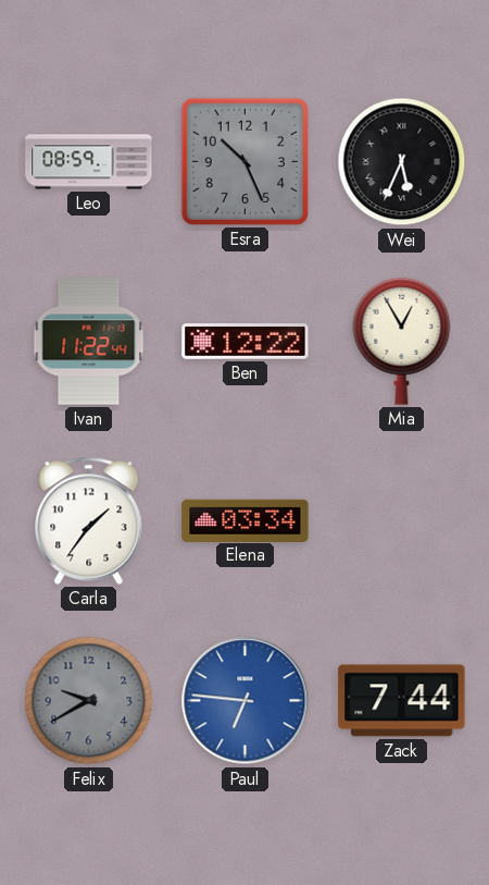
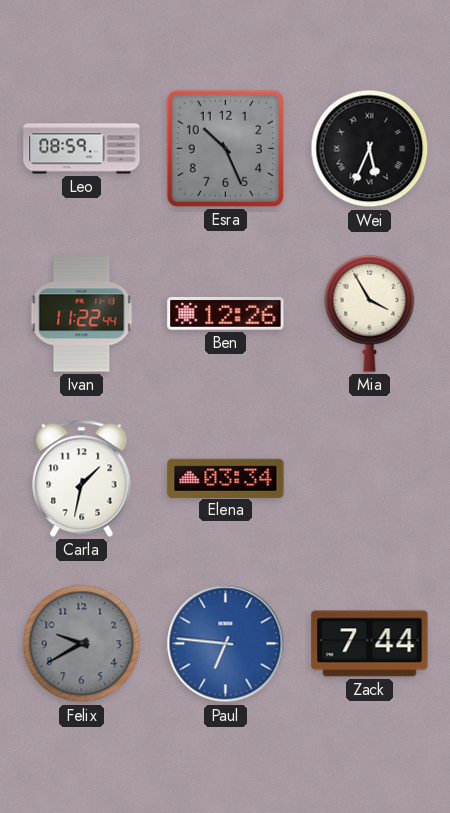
Ben: 12:22 -> 12:26 (226, 314)
Mia: 12:55 -> 3:55 (370, 313)
Carla: 1:36 -> 1:32 (82, 478)
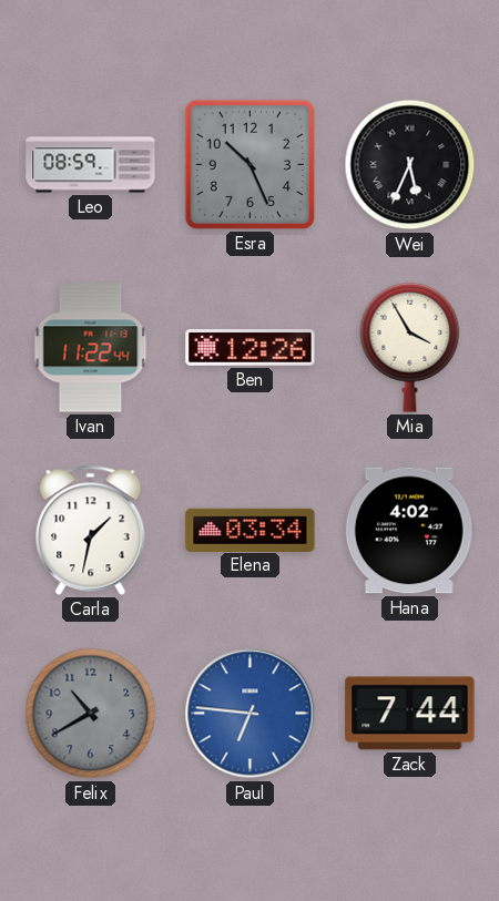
Hana: none -> 4:02 (409, 531)
Felix: 9:40 -> 10:40 (91, 714)
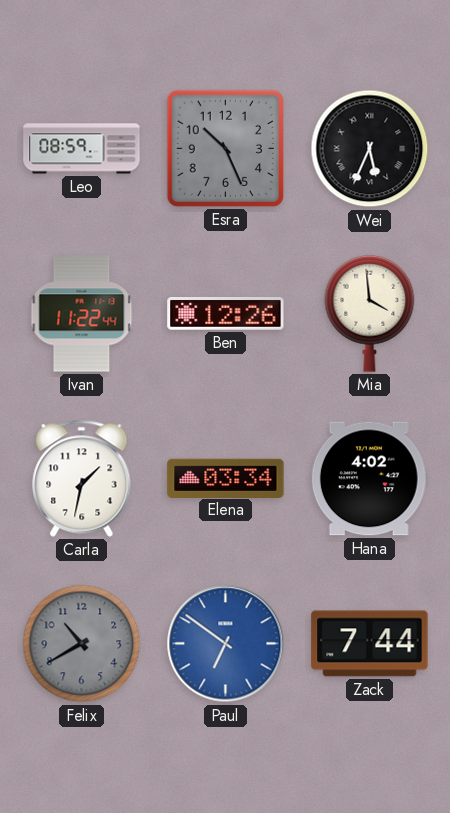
Mia: 3:55 -> 3:59 (370, 313)
Paul: 6:46 -> 6:51 (226, 644)
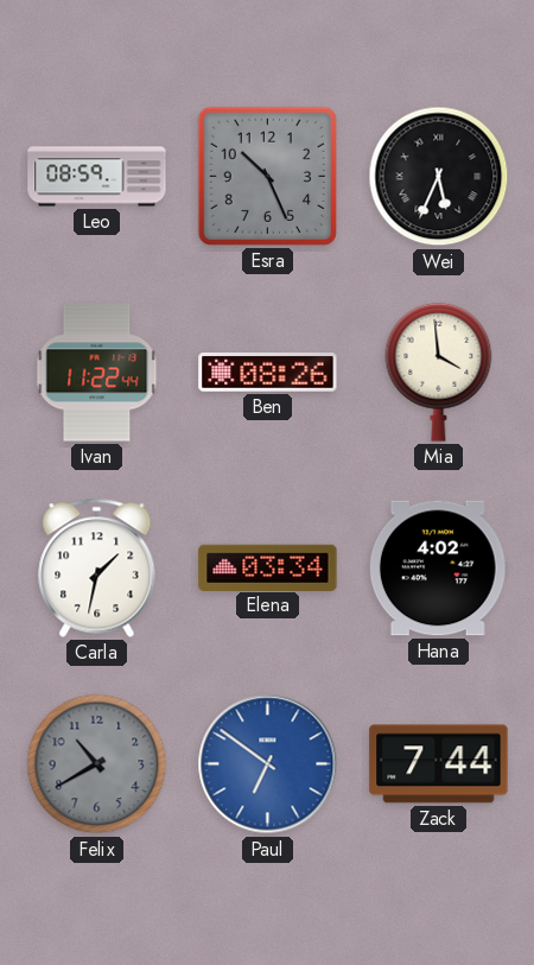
Ben: 12:26 -> 08:26 (268, 373)
